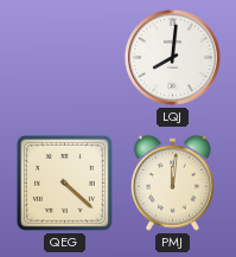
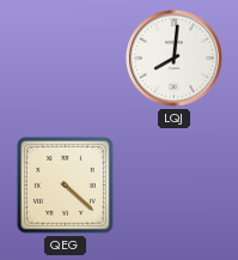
PMJ: 12:01 -> none (172, 182)
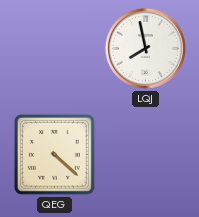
LQJ: 8:01 -> 7:58 (145, 48)
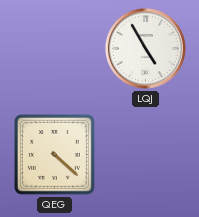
LQJ: 7:58 -> 4:55 (145, 48)
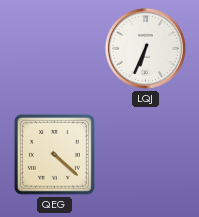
LQJ: 4:55 -> 6:34 (145, 48)
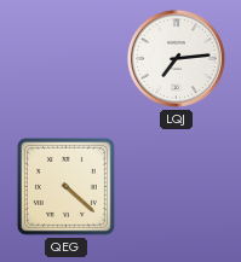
LQJ: 6:34 -> 7:14 (176, 58)
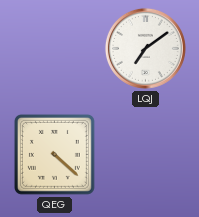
LQJ: 7:14 -> 7:09 (145, 48)
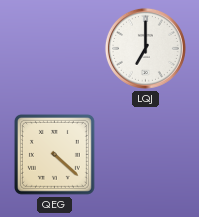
LQJ: 7:09 -> 7:00 (145, 48)
